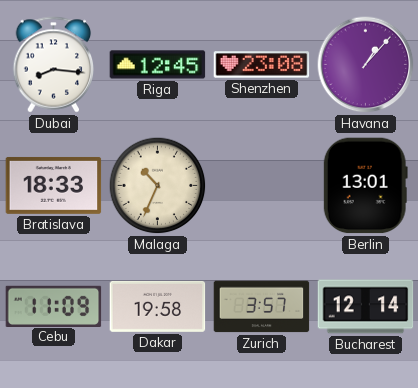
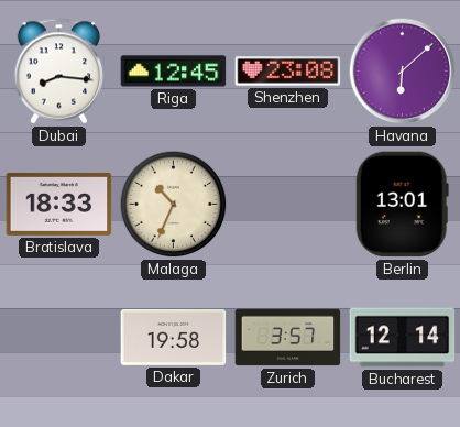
Havana: 1:07 -> 6:08 (403, 72)
Cebu: 11:09 -> none (54, 306)
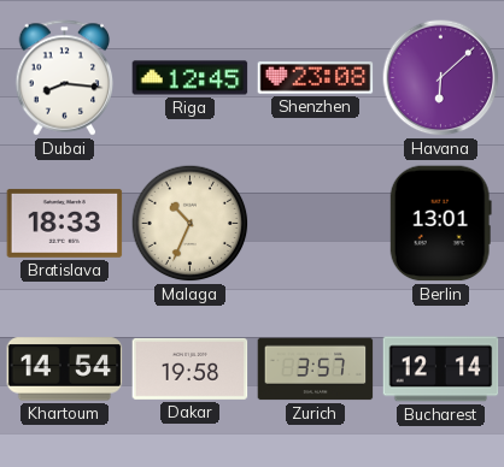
Khartoum: none -> 14:54 (65, 370)
